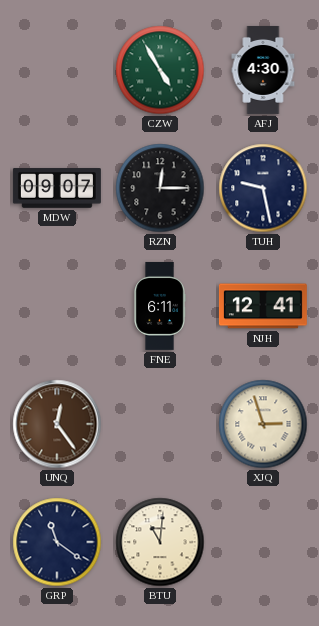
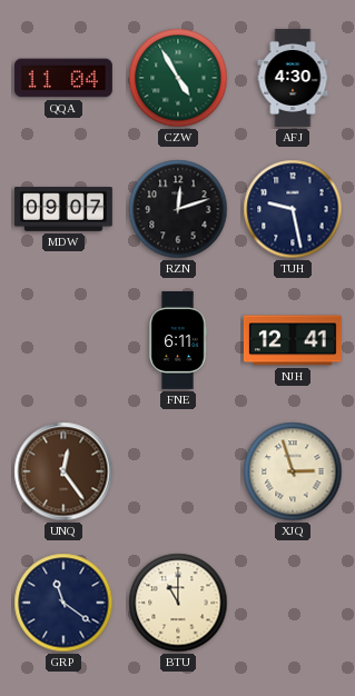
QQA: none -> 11:04 (63, 78)
RZN: 12:15 -> 12:12 (178, 209)
BTU: 11:01 -> 11:00 (178, 603)
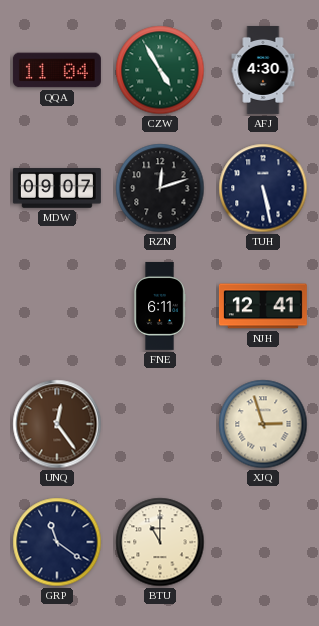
TUH: 9:28 -> 5:28 (263, 188)
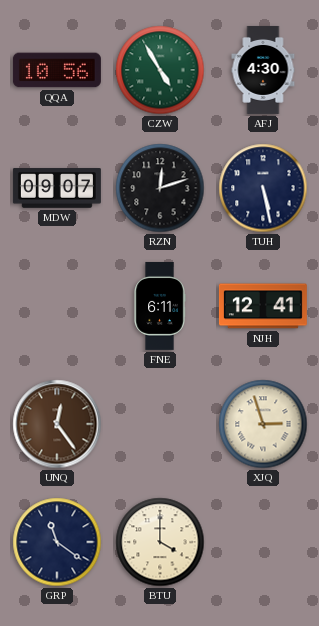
QQA: 11:04 -> 10:56 (57, 70)
BTU: 11:00 -> 4:00 (160, 542)
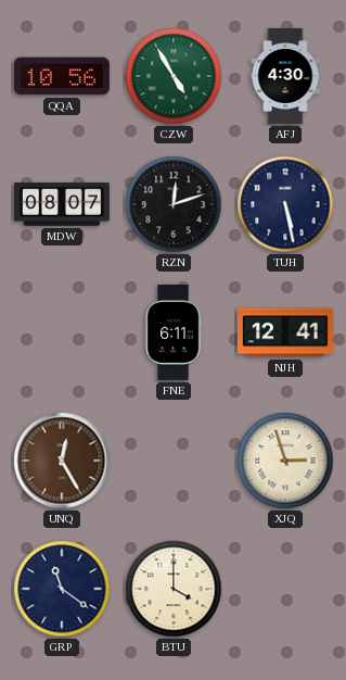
MDW: 09:07 -> 08:07 (62, 204)
UNQ: 12:24 -> 12:25 (62, 461)
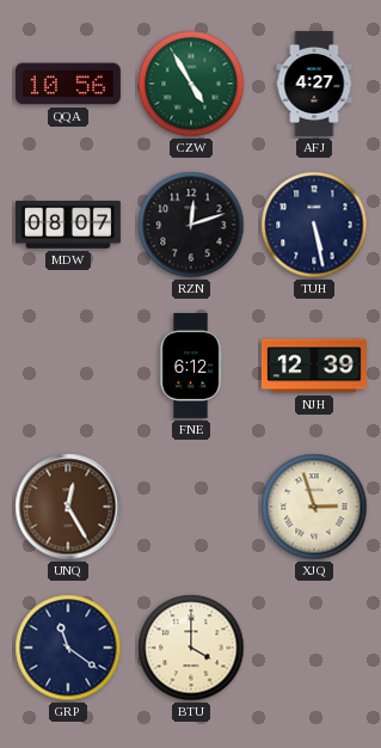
AFJ: 4:30 -> 4:27 (314, 84)
FNE: 6:11 -> 6:12 (191, 366)
NJH: 12:41 -> 12:39 (314, 366)
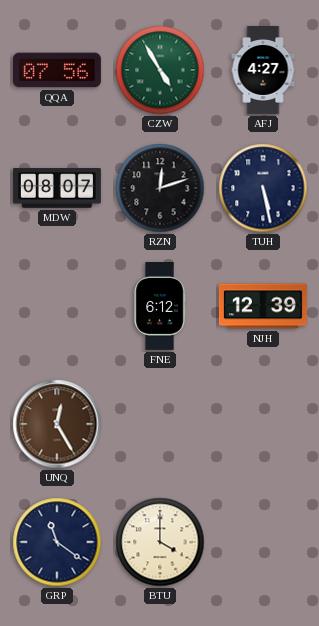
QQA: 10:56 -> 07:56 (57, 70)
XJQ: 2:57 -> none (314, 507)
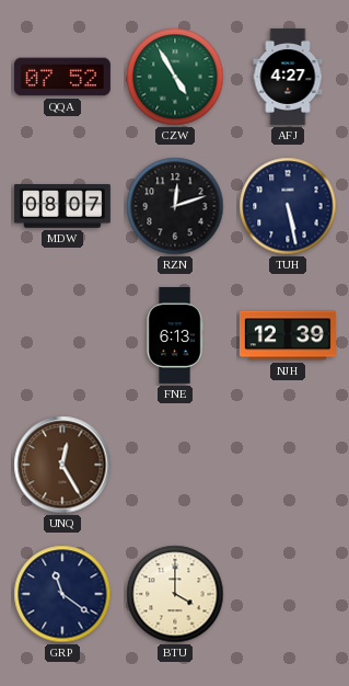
QQA: 07:56 -> 07:52 (62, 77)
FNE: 6:12 -> 6:13 (175, 335)
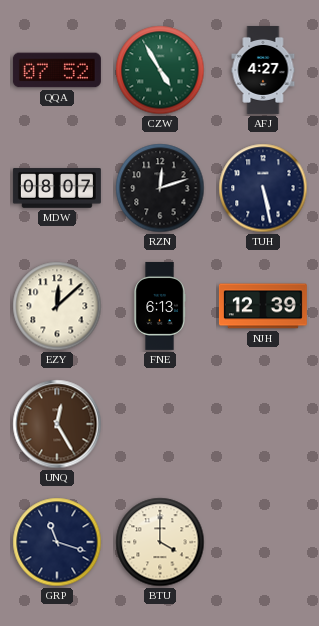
EZY: none -> 12:08 (57, 306)
GRP: 11:21 -> 11:18 (57, 542)
